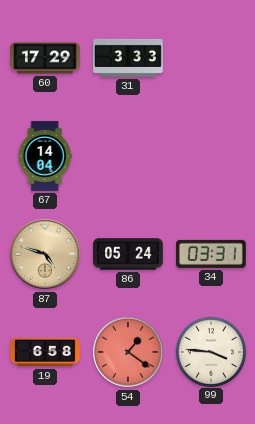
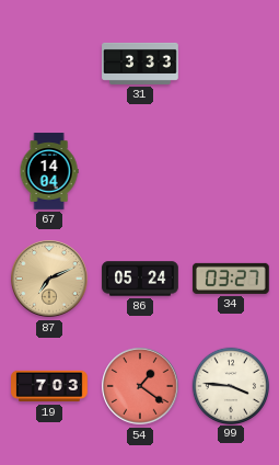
60: 17:29 -> none (45, 58)
87: 4:48 -> 7:11 (49, 279)
34: 03:31 -> 03:27 (232, 279)
19: 6:58 -> 7:03 (49, 386)
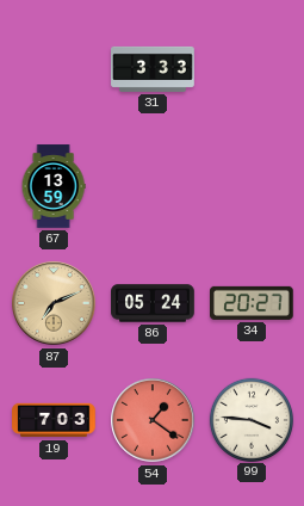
67: 14:04 -> 13:59 (54, 186)
34: 03:27 -> 20:27 (253, 303)
